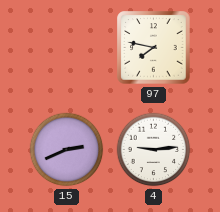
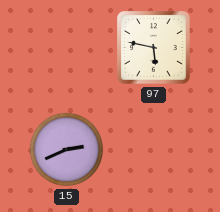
97: 7:47 -> 5:47 (154, 48)
4: 9:14 -> none (154, 150)
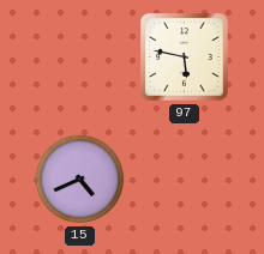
15: 2:41 -> 4:41 (80, 180)
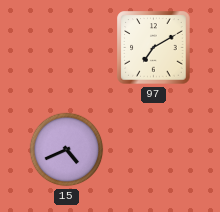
97: 5:47 -> 7:10 (154, 48)
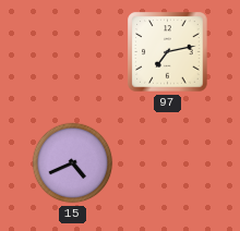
97: 7:10 -> 7:13 (168, 52)
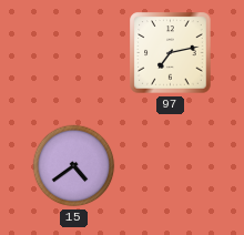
15: 4:41 -> 4:39 (74, 166)
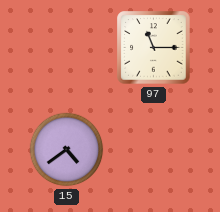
97: 7:13 -> 11:15 (154, 48)
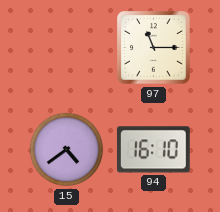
94: none -> 16:10 (153, 150)
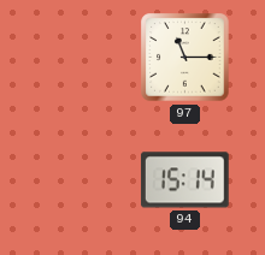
15: 4:39 -> none (67, 150)
94: 16:10 -> 15:14 (184, 180)
